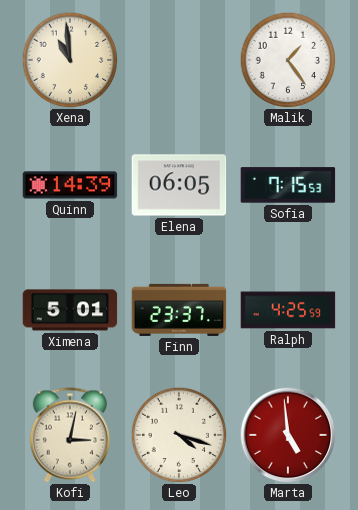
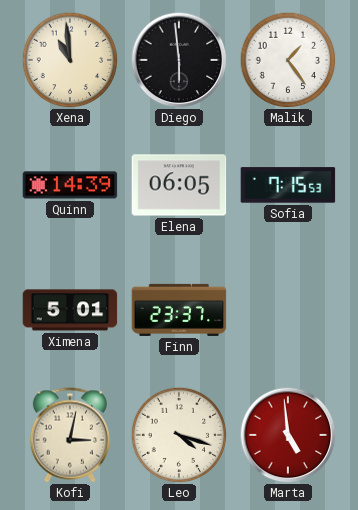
Diego: none -> 5:59 (179, 60)
Ralph: 4:25 -> none (288, 310)
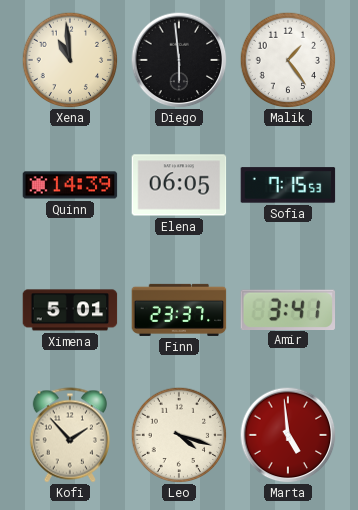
Amir: none -> 3:41 (288, 309)
Kofi: 3:02 -> 1:53 (70, 435)
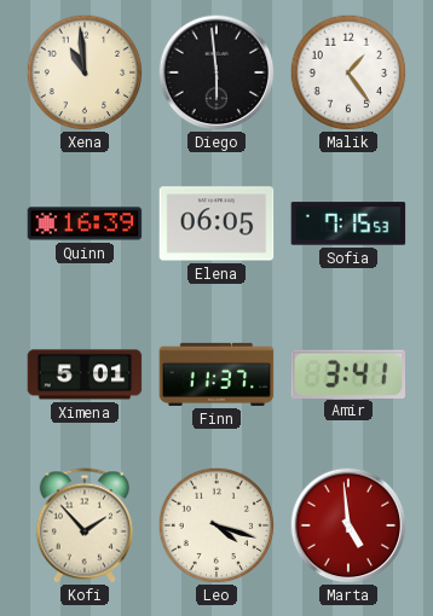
Quinn: 14:39 -> 16:39 (85, 223)
Finn: 23:37 -> 11:37 (217, 374)
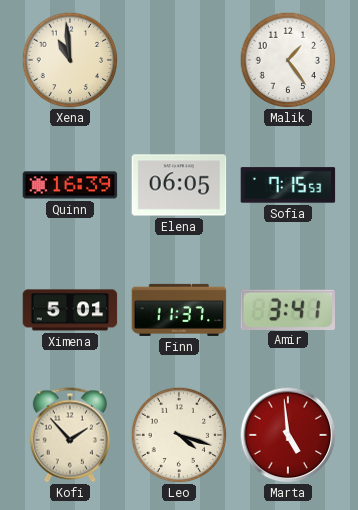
Diego: 5:59 -> none (217, 72)
